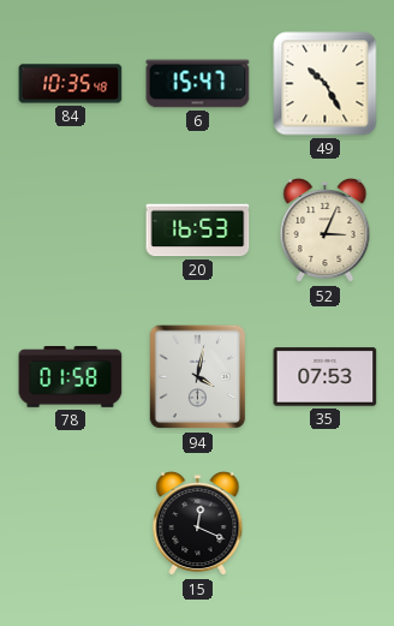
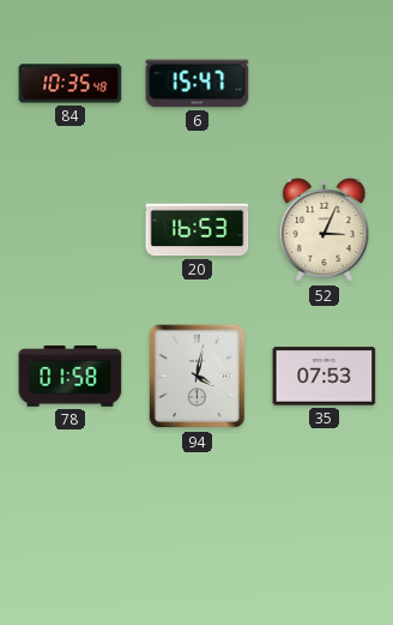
49: 10:25 -> none (326, 84)
15: 12:19 -> none (198, 524)
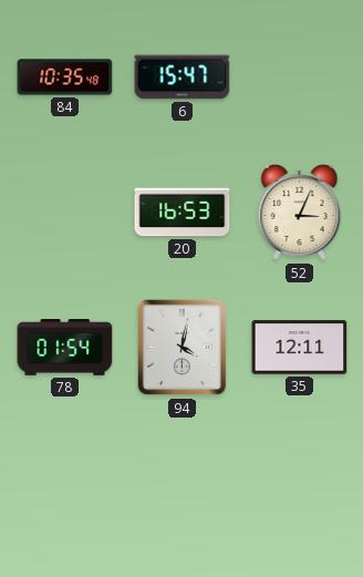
78: 01:58 -> 01:54 (65, 348)
35: 07:53 -> 12:11 (300, 348)
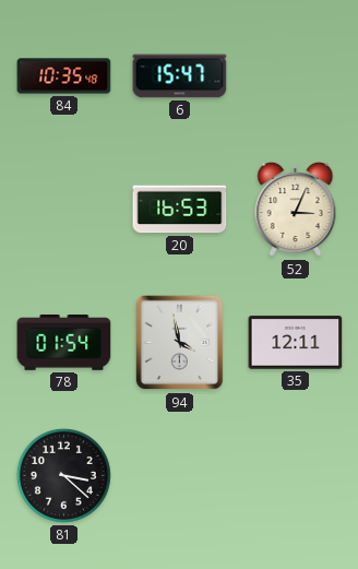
94: 4:02 -> 3:58 (180, 343)
81: none -> 3:22 (63, 475)
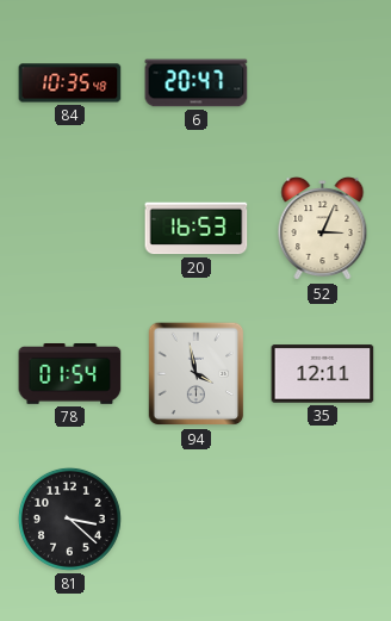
6: 15:47 -> 20:47 (197, 83)
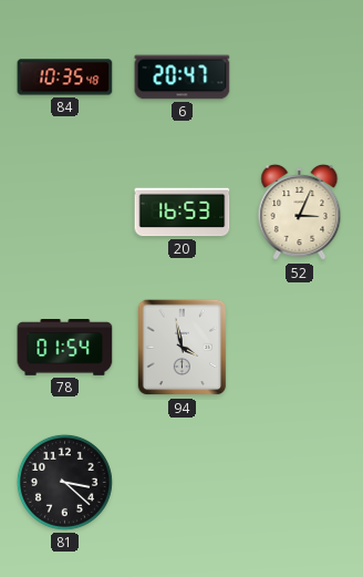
35: 12:11 -> none (323, 374)
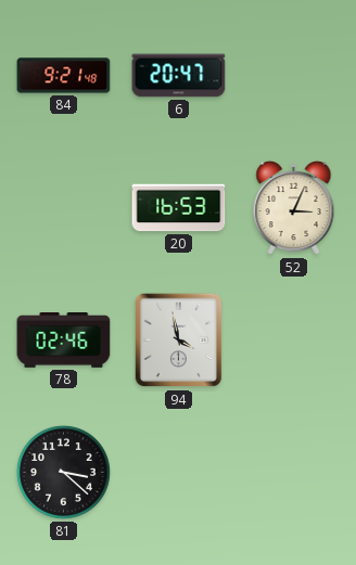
84: 10:35 -> 9:21 (64, 76)
78: 01:54 -> 02:46 (64, 341)
